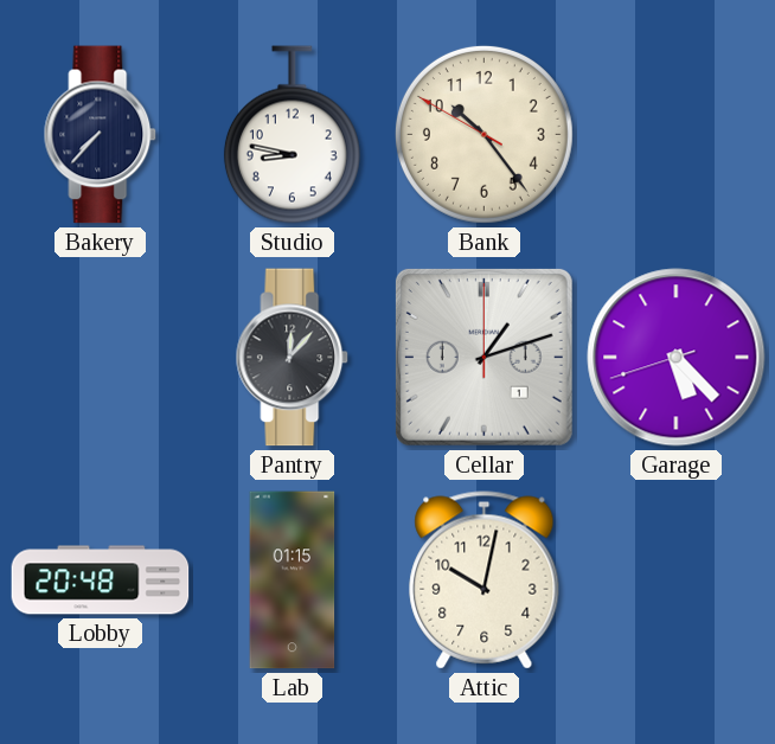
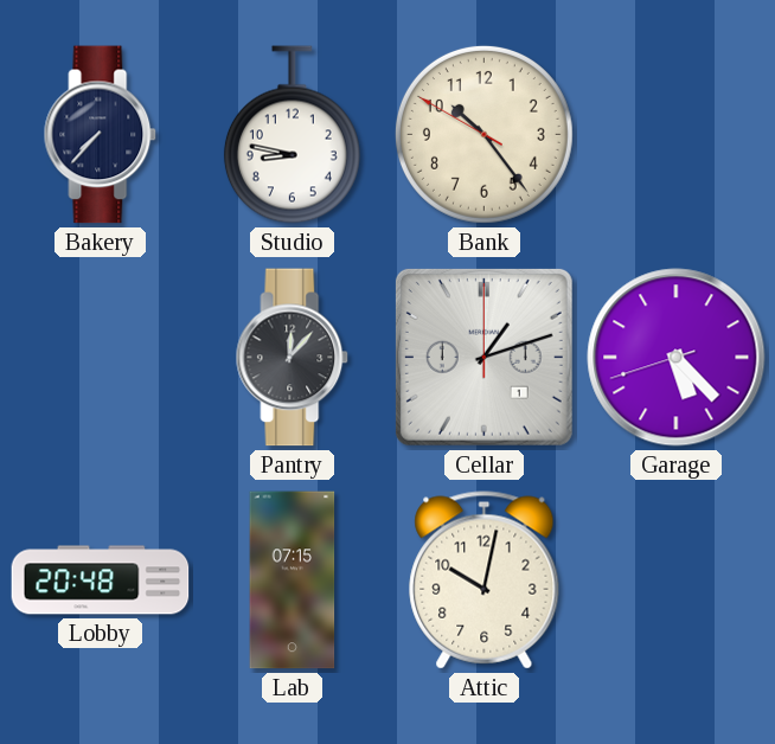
Lab: 01:15 -> 07:15 (293, 581)
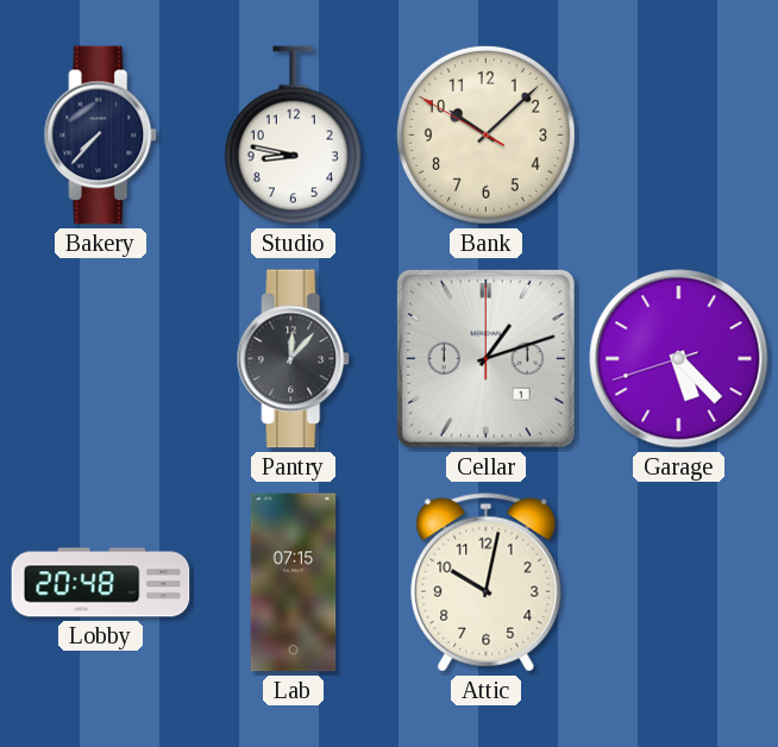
Bank: 10:23 -> 10:07 (485, 134)
